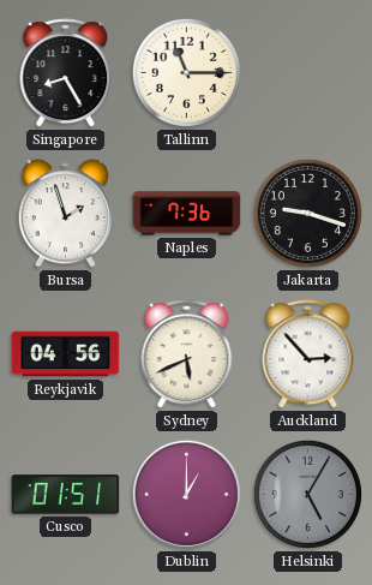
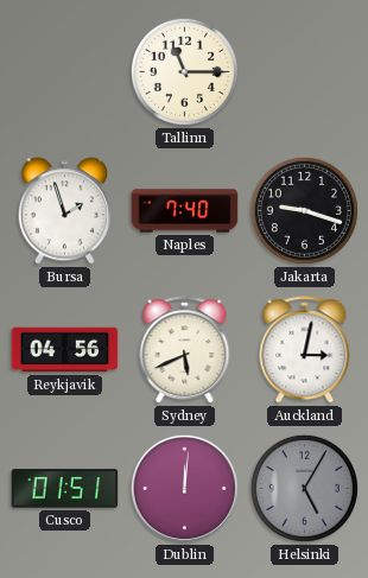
Singapore: 8:25 -> none (66, 73)
Naples: 7:36 -> 7:40 (185, 211)
Auckland: 2:53 -> 3:02 (305, 350)
Dublin: 1:00 -> 12:01 (184, 488)
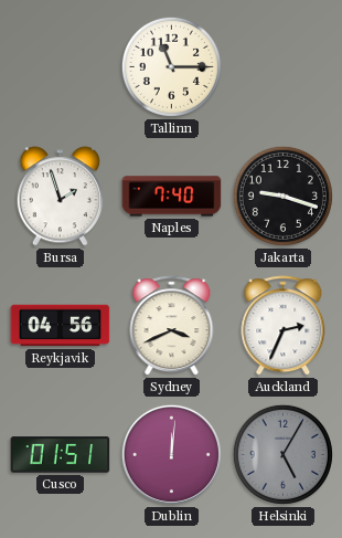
Sydney: 5:41 -> 3:41 (172, 326)
Auckland: 3:02 -> 2:34 (284, 326)
